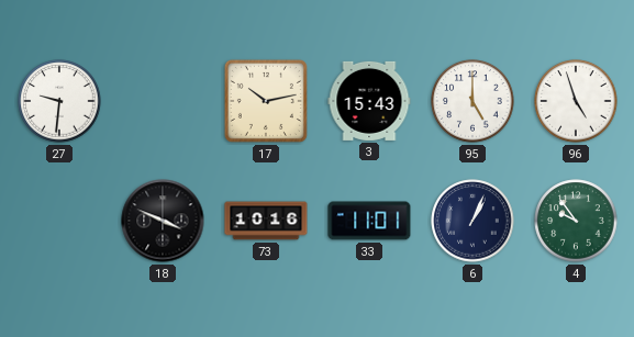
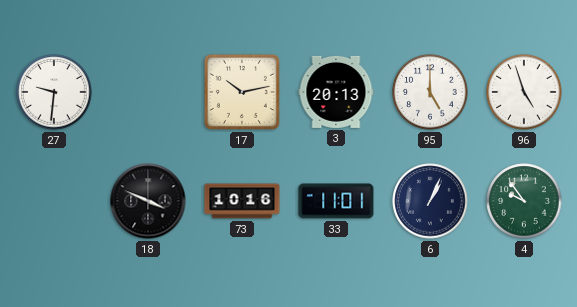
3: 15:43 -> 20:13 (336, 92)
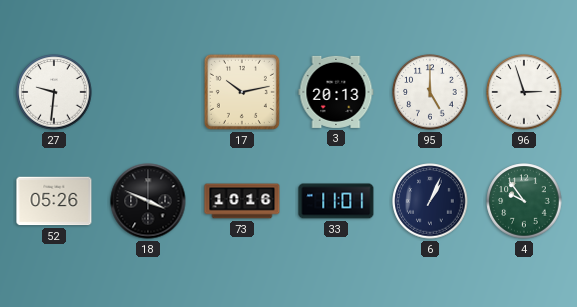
96: 4:57 -> 2:57 (524, 92)
52: none -> 05:26 (54, 201)
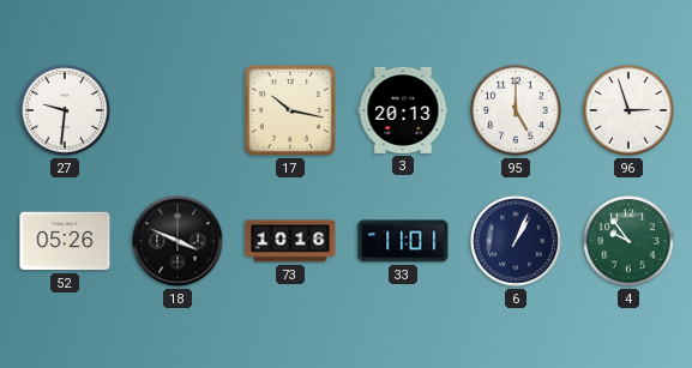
17: 10:13 -> 10:17 (290, 110)
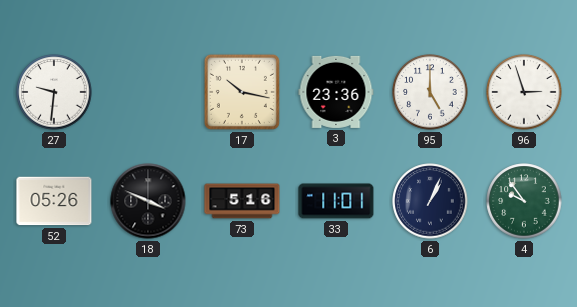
3: 20:13 -> 23:36 (336, 92)
73: 10:16 -> 5:16 (242, 201)
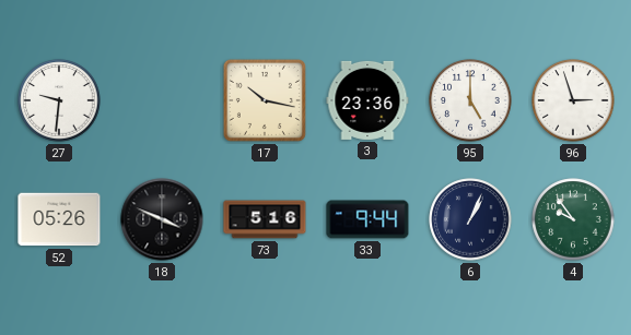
33: 11:01 -> 9:44 (367, 219)
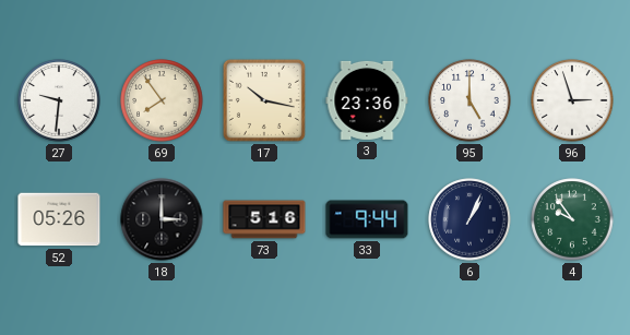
69: none -> 7:54 (162, 100)
18: 3:49 -> 3:00 (162, 219)
